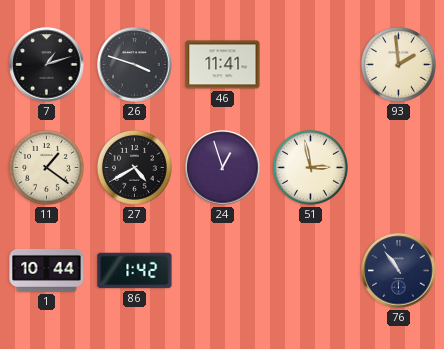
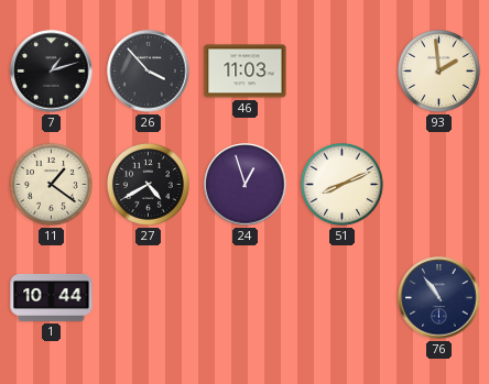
26: 3:48 -> 3:53 (149, 72)
46: 11:41 -> 11:03 (246, 72)
51: 2:58 -> 8:11 (341, 184)
86: 1:42 -> none (135, 271)
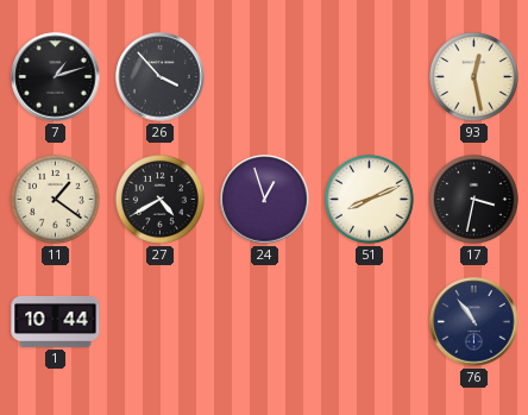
46: 11:03 -> none (246, 72)
93: 1:59 -> 12:28 (473, 76)
17: none -> 3:32 (473, 199)
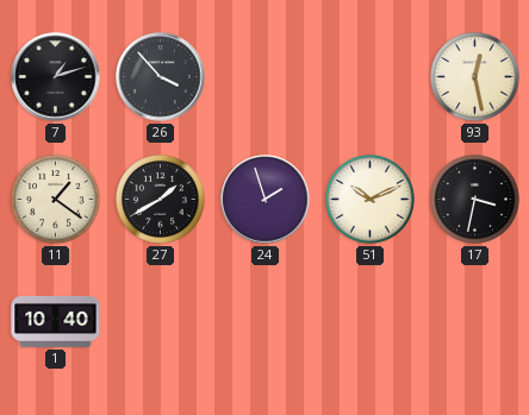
27: 4:40 -> 1:40 (160, 199)
24: 12:57 -> 1:57 (266, 200)
51: 8:11 -> 10:11 (369, 199)
1: 10:44 -> 10:40 (56, 321)
76: 10:54 -> none (474, 322)
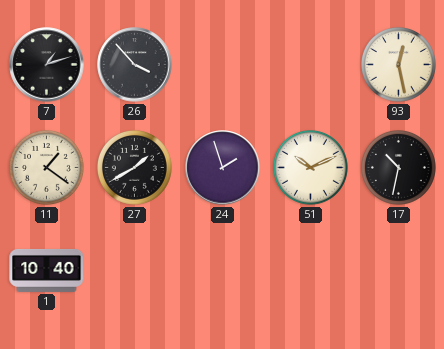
17: 3:32 -> 10:32 (398, 167)
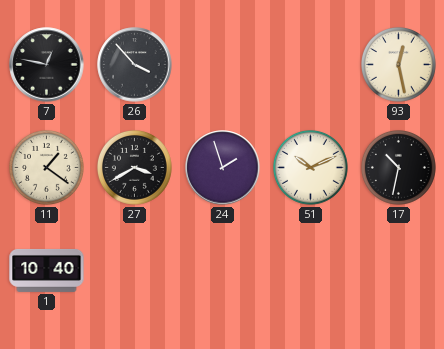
7: 1:12 -> 12:47 (47, 65)
27: 1:40 -> 3:40 (134, 167)
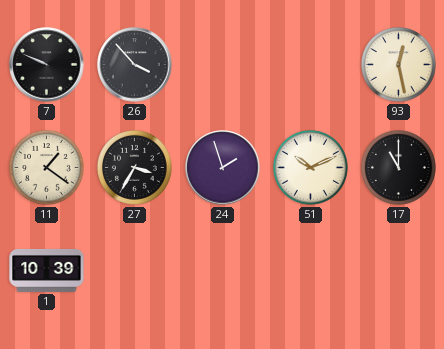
7: 12:47 -> 9:49 (47, 65)
27: 3:40 -> 3:35 (134, 167)
17: 10:32 -> 11:00 (398, 167)
1: 10:40 -> 10:39 (47, 270)
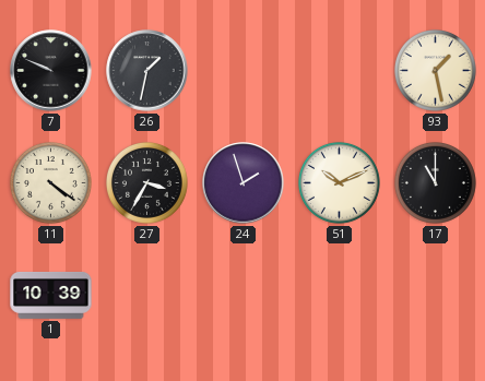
26: 3:53 -> 1:32 (147, 71)
93: 12:28 -> 1:28 (435, 70)
11: 1:21 -> 4:21 (50, 182)
